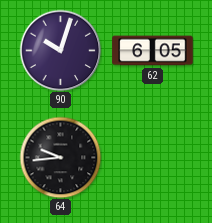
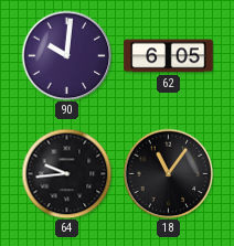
90: 10:03 -> 10:01 (66, 55)
18: none -> 11:06 (168, 173)
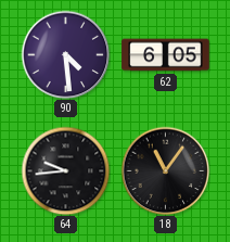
90: 10:01 -> 4:29 (65, 54)
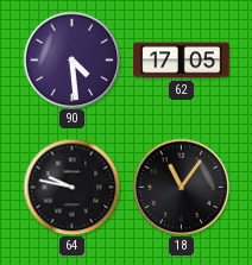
62: 6:05 -> 17:05 (182, 61)
64: 9:44 -> 9:47 (71, 187)
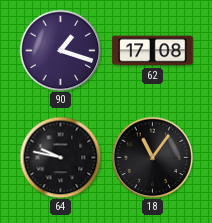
90: 4:29 -> 1:18 (60, 50)
62: 17:05 -> 17:08 (153, 51)
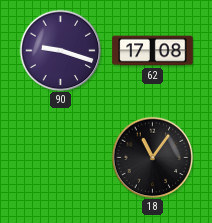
90: 1:18 -> 9:18 (60, 50)
64: 9:47 -> none (60, 157)
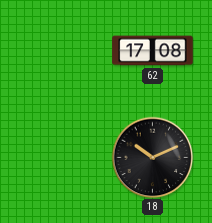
90: 9:18 -> none (60, 50)
18: 11:06 -> 10:11 (152, 157)
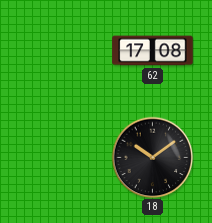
18: 10:11 -> 10:09 (152, 157)
